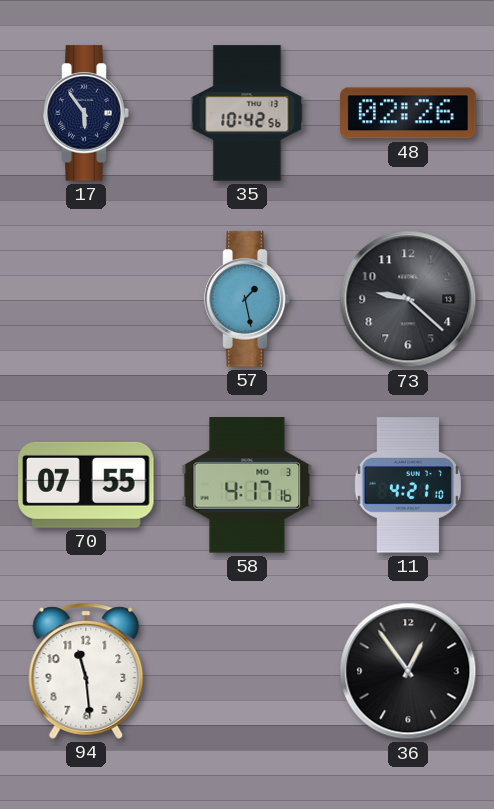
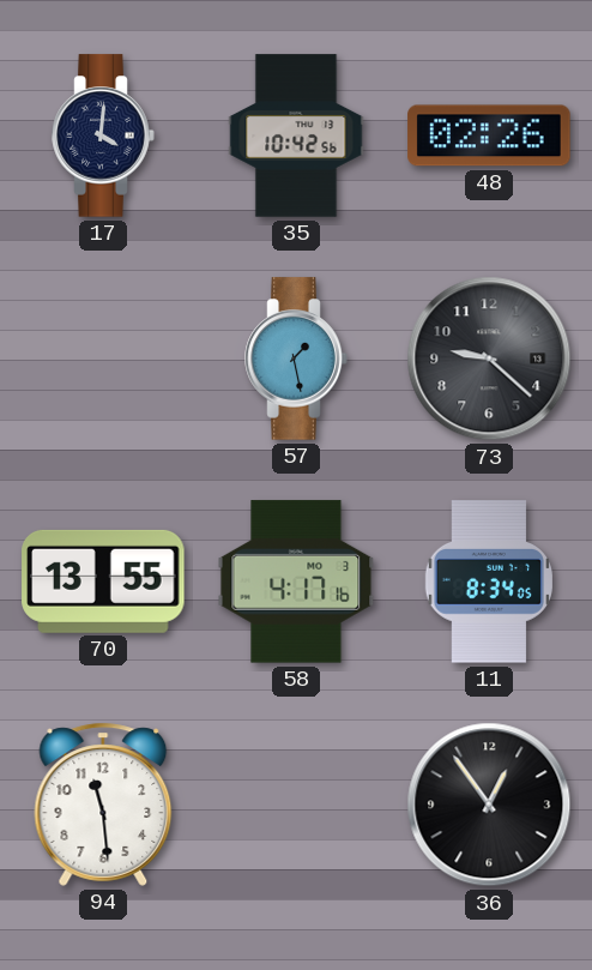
17: 5:54 -> 4:01 (103, 135)
70: 07:55 -> 13:55 (103, 582)
11: 4:21 -> 8:34 (489, 582)
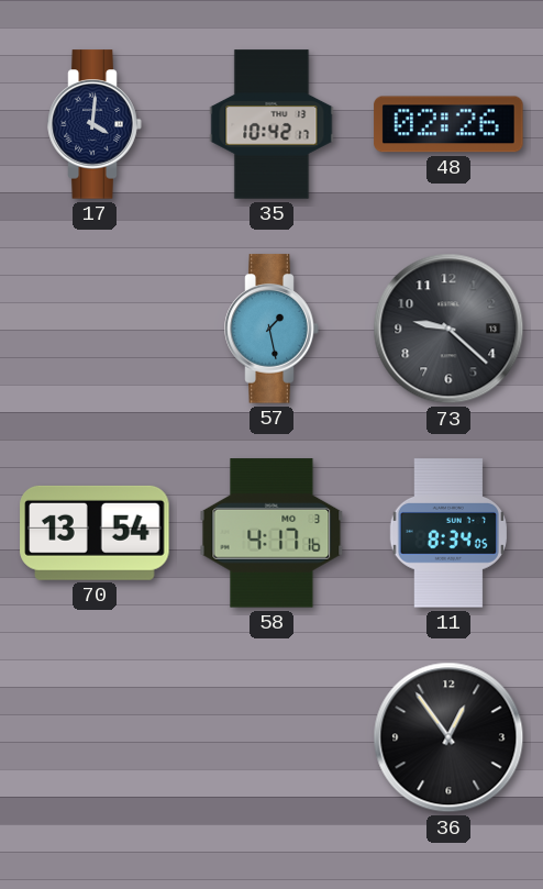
35: 10:42:56 -> 10:42:17 (271, 124)
70: 13:55 -> 13:54 (95, 533)
94: 11:29 -> none (103, 805)
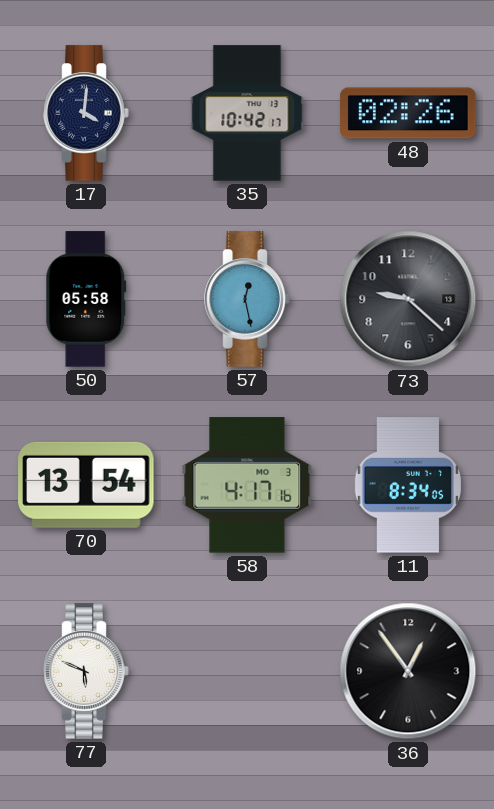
50: none -> 05:58 (86, 299)
57: 1:28 -> 12:28 (247, 299)
77: none -> 5:49 (86, 671)
